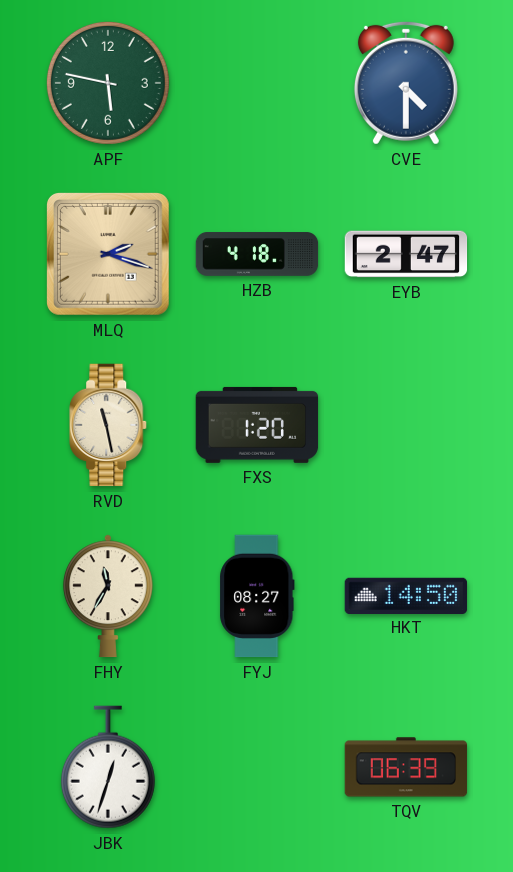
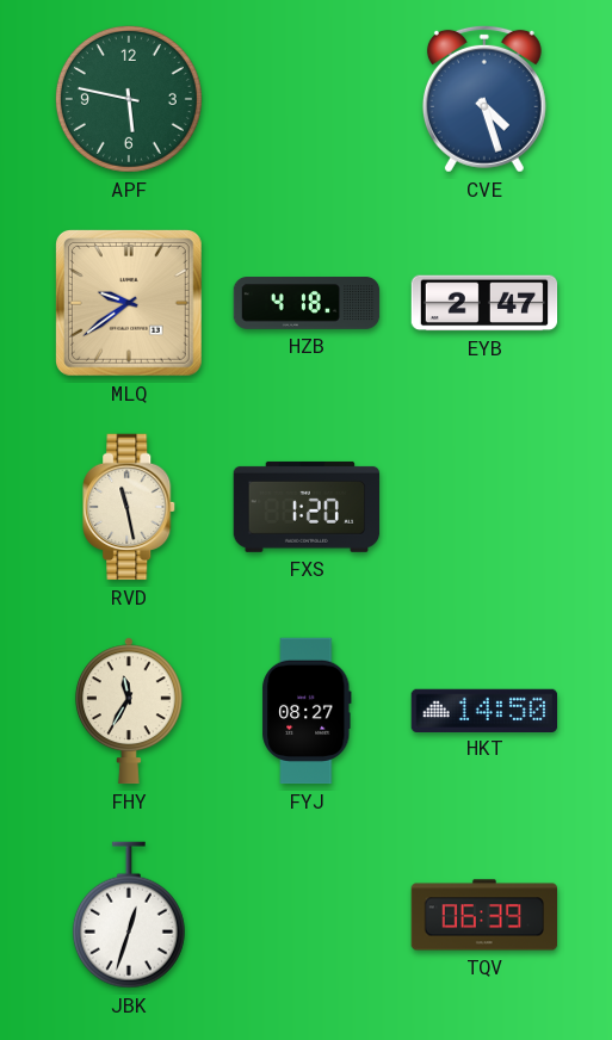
CVE: 4:30 -> 4:27 (484, 99)
MLQ: 2:18 -> 9:39 (129, 303)
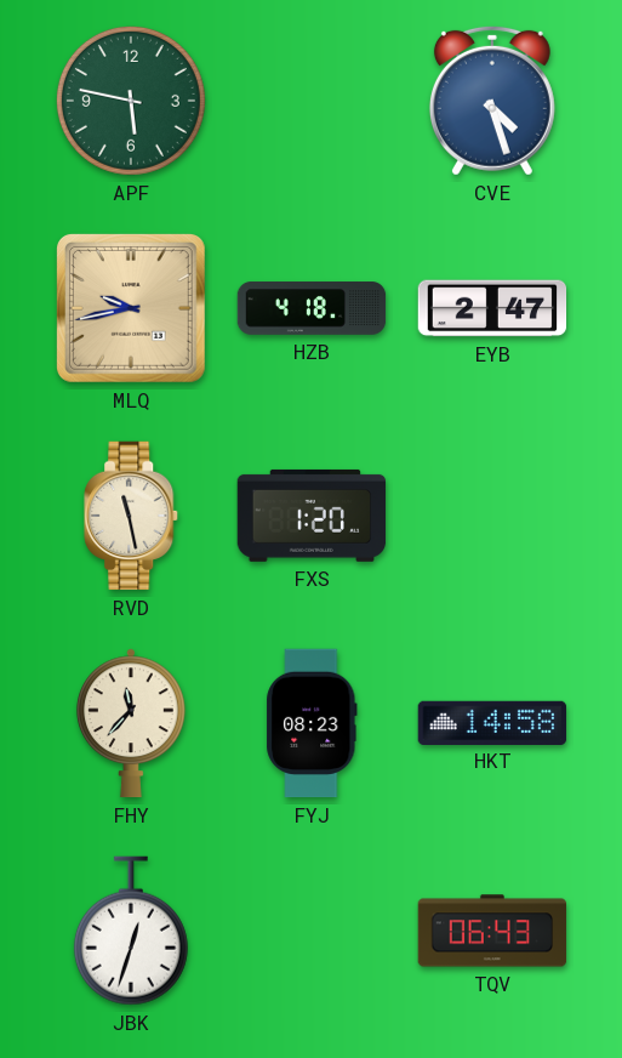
MLQ: 9:39 -> 9:43 (131, 308)
FHY: 11:35 -> 11:37 (131, 723)
FYJ: 08:27 -> 08:23 (312, 723)
HKT: 14:50 -> 14:58 (492, 722)
TQV: 06:39 -> 06:43 (492, 931)
